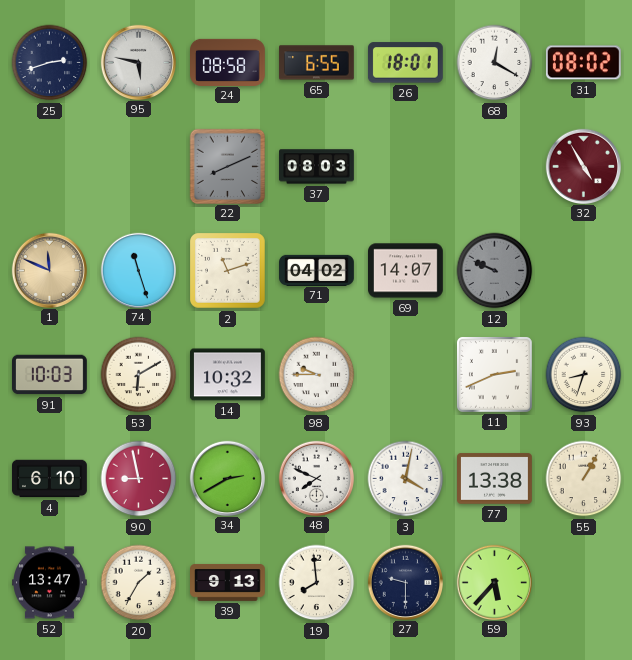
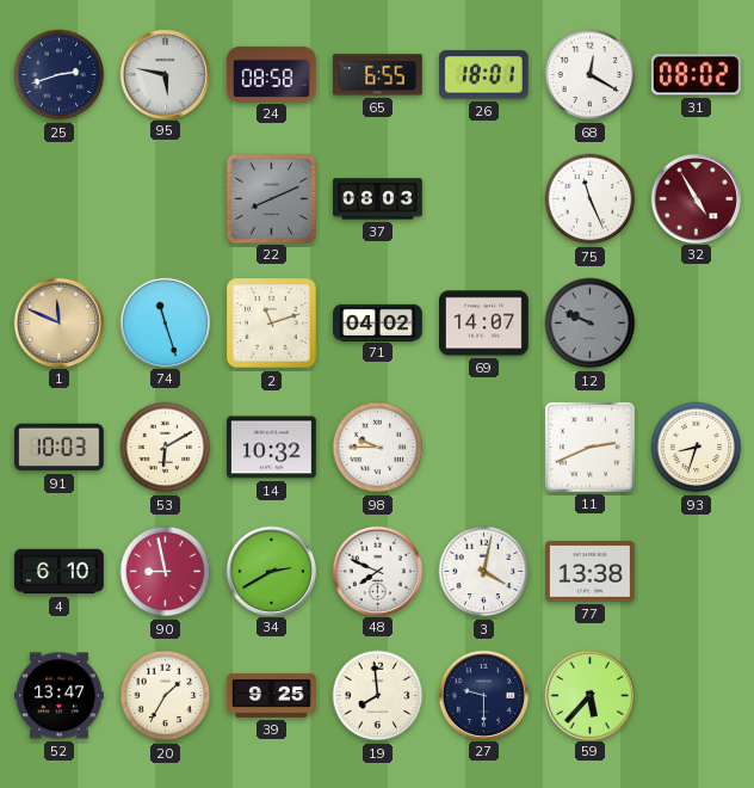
75: none -> 11:26 (591, 199)
55: 1:05 -> none (584, 479)
39: 9:13 -> 9:25 (272, 695)
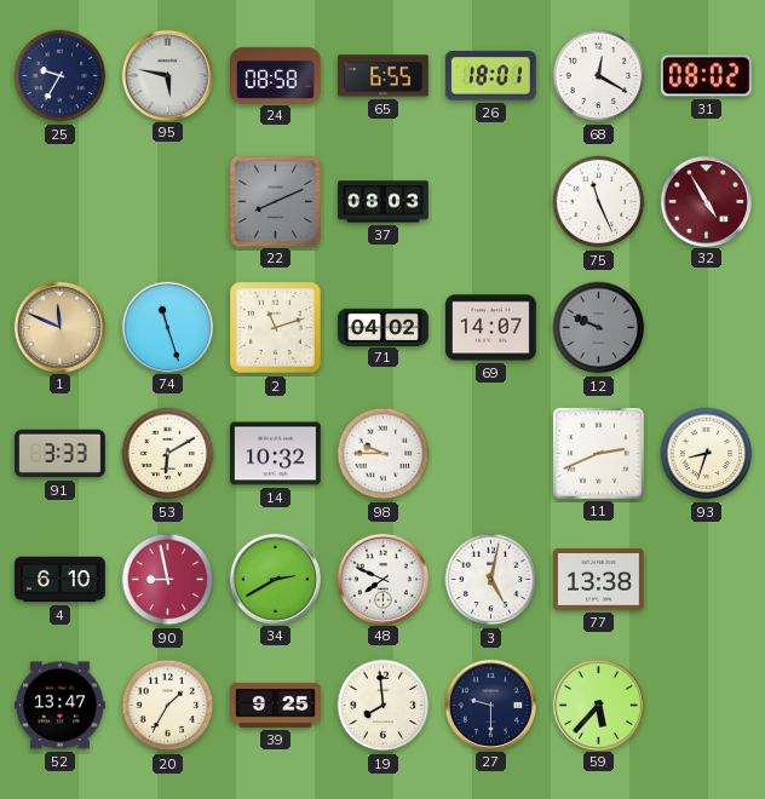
25: 2:42 -> 9:35 (61, 76)
91: 10:03 -> 3:33 (61, 454)
3: 4:02 -> 5:02 (491, 580)
